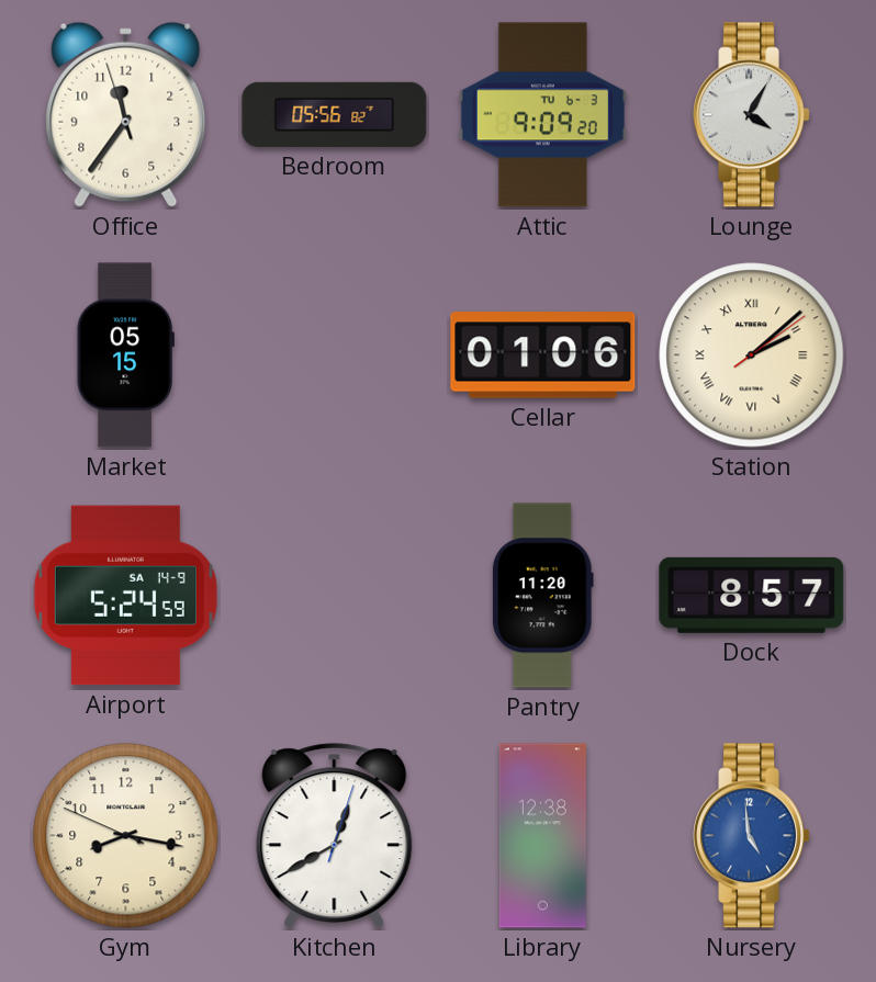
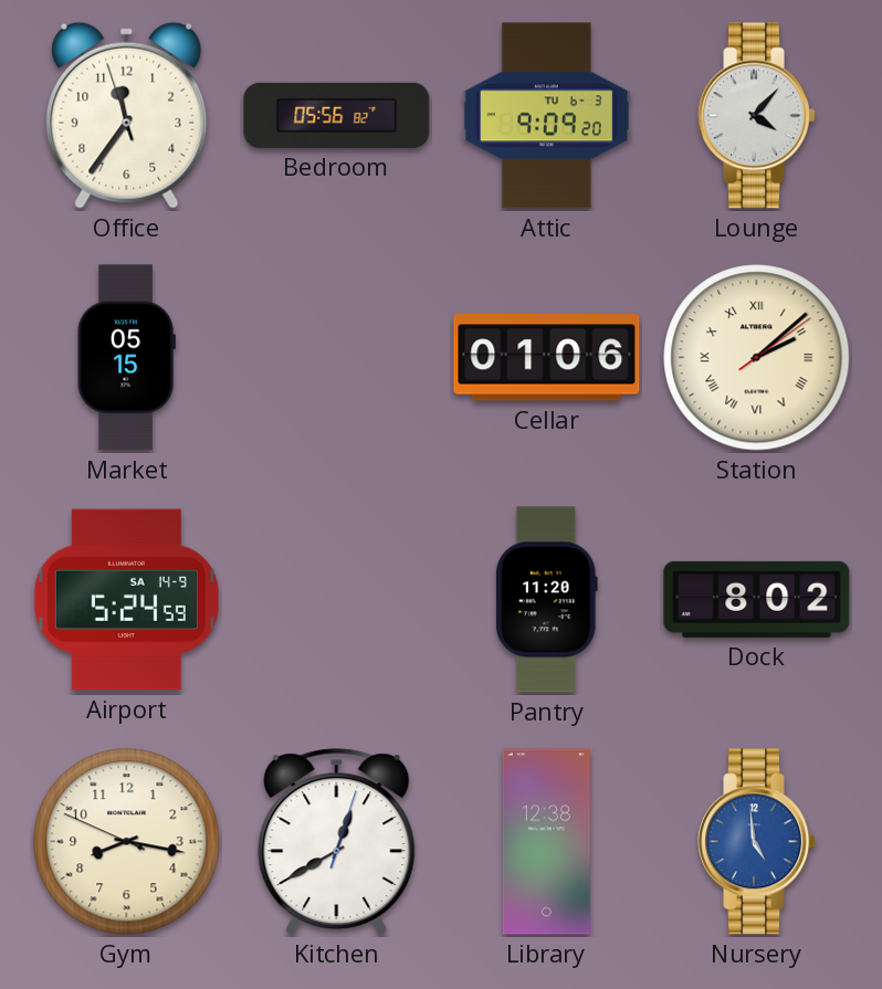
Lounge: 4:05 -> 4:07 (756, 116)
Dock: 8:57 -> 8:02 (757, 599)
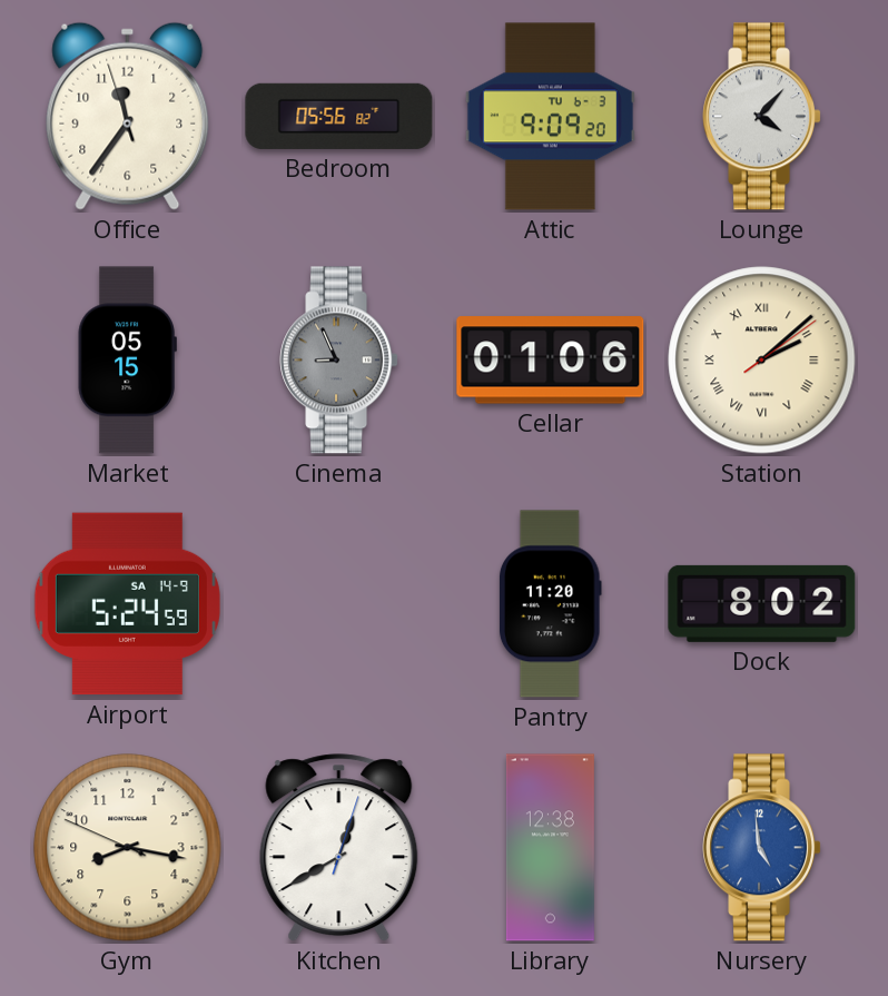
Cinema: none -> 8:56 (338, 361)
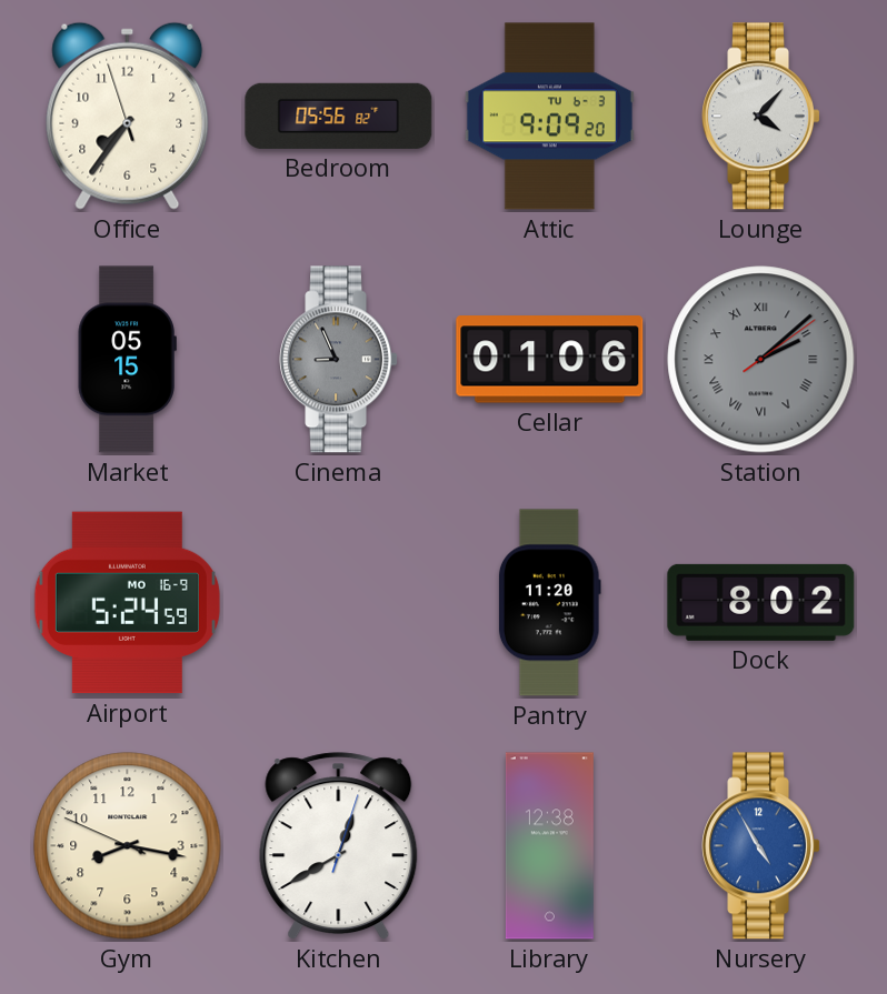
Office: 11:35 -> 7:35 (128, 116)
Station dial: cream -> grey (761, 360)
Airport date: SA 14-9 -> MO 16-9 (127, 603)
Nursery: 4:59 -> 4:55 (760, 846)
